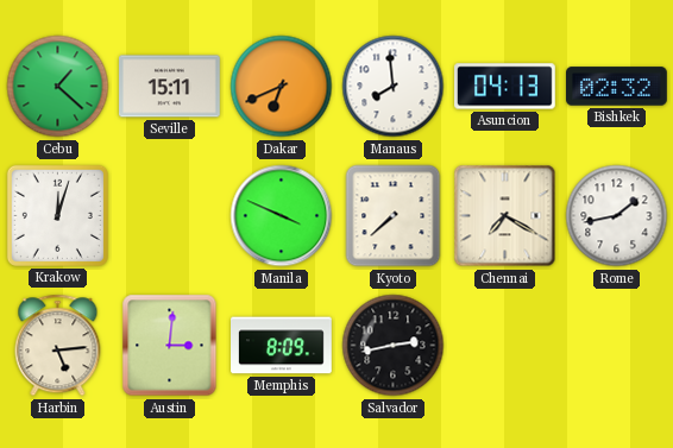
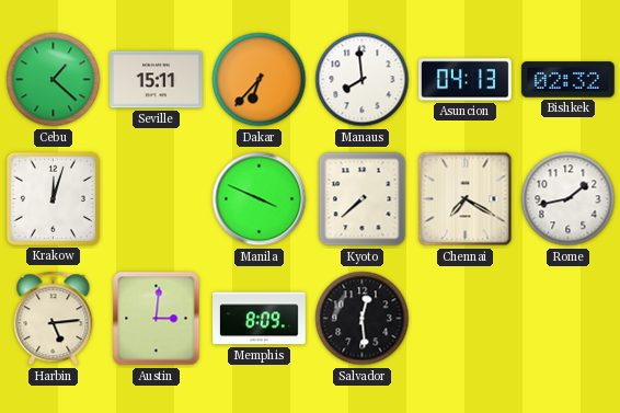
Dakar: 6:41 -> 6:37 (260, 80)
Salvador: 2:43 -> 12:29 (363, 319)
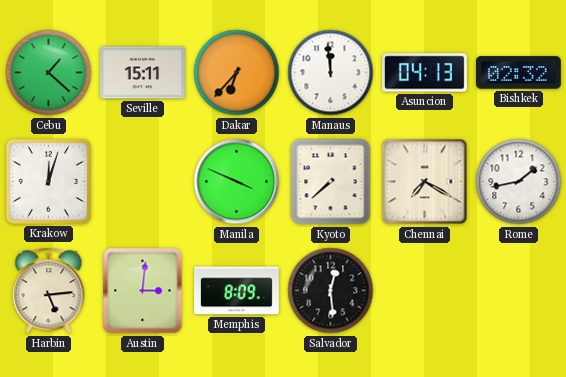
Manaus: 7:59 -> 11:59 (331, 73)
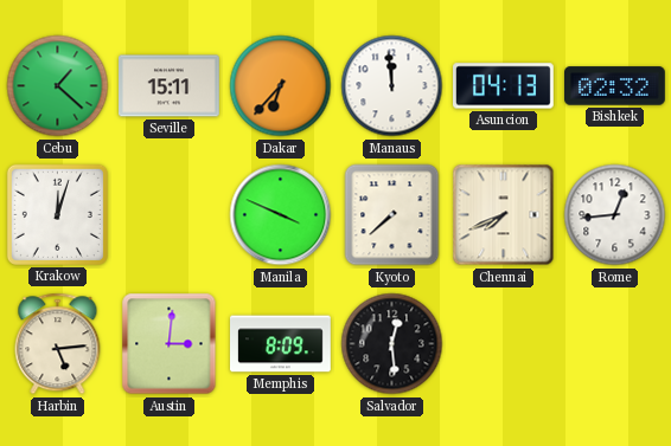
Chennai: 7:20 -> 7:41 (504, 215)
Rome: 1:43 -> 12:44 (615, 215)
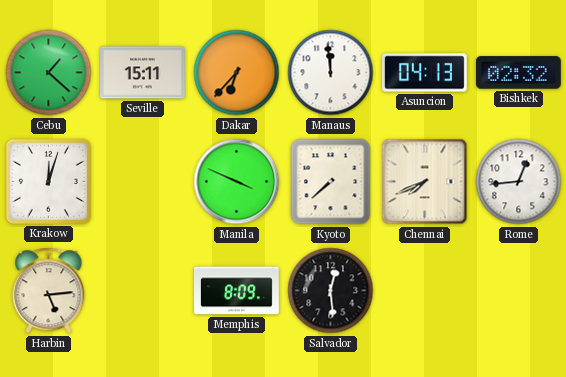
Austin: 3:01 -> none (170, 344)
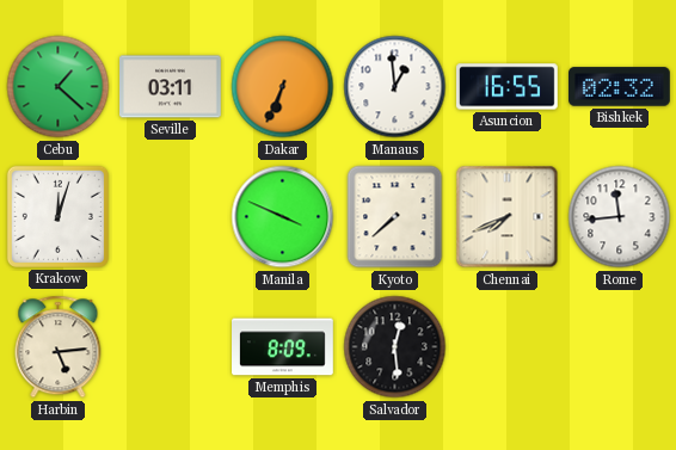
Seville: 15:11 -> 03:11 (171, 87)
Dakar: 6:37 -> 6:34 (283, 87)
Manaus: 11:59 -> 12:59 (395, 87)
Asuncion: 04:13 -> 16:55 (508, 87)
Rome: 12:44 -> 11:44 (620, 217)
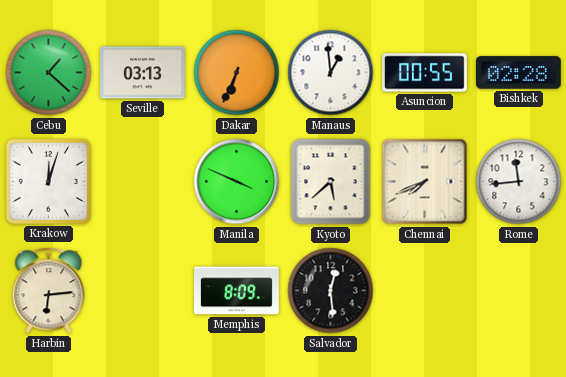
Seville: 03:11 -> 03:13 (143, 73)
Asuncion: 16:55 -> 00:55 (425, 73)
Bishkek: 02:32 -> 02:28 (519, 73)
Kyoto: 7:38 -> 5:38 (331, 182)
Harbin: 5:14 -> 6:14 (49, 291)
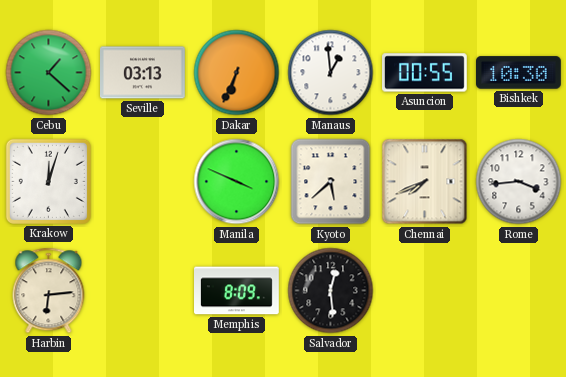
Bishkek: 02:28 -> 10:30 (519, 73)
Rome: 11:44 -> 3:44 (519, 182)
